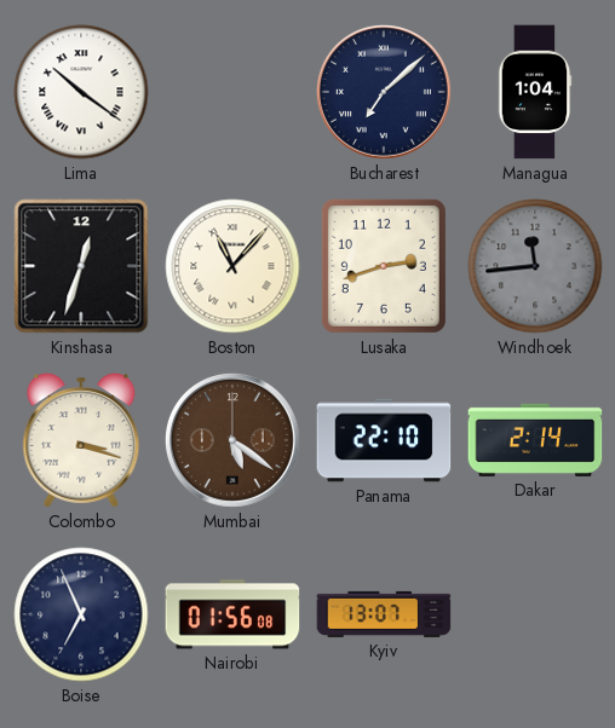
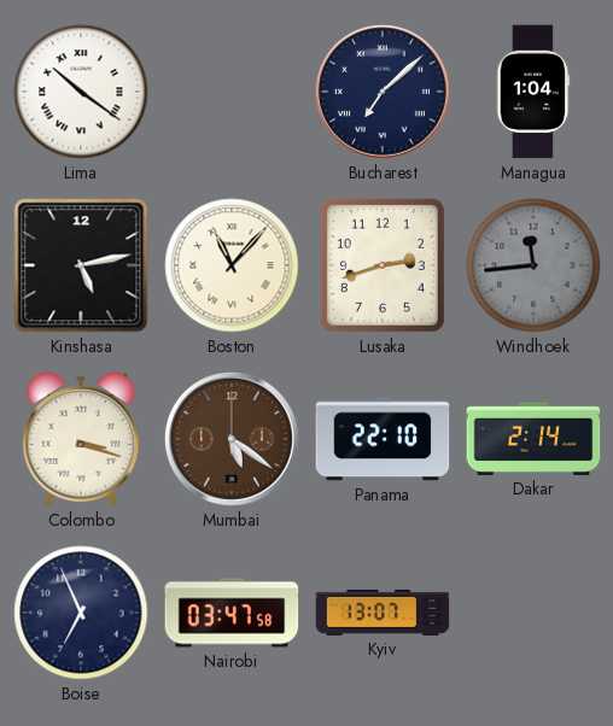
Kinshasa: 12:33 -> 5:13 (81, 265)
Nairobi: 01:56 -> 03:47 (232, 613)
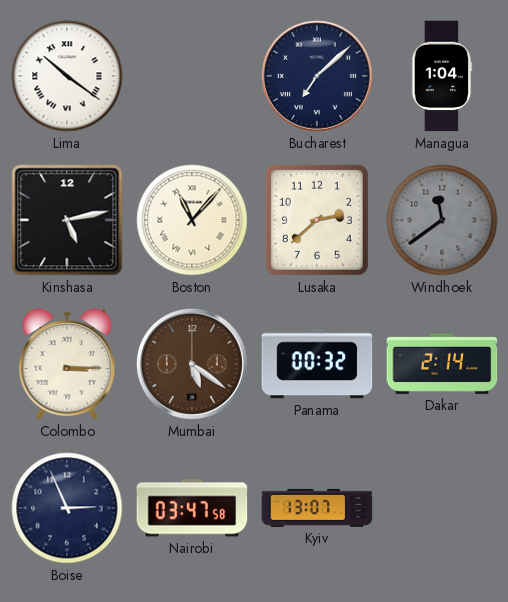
Lusaka: 2:42 -> 2:38 (317, 220)
Windhoek: 11:44 -> 11:39 (442, 220)
Colombo: 3:18 -> 3:15 (67, 364)
Panama: 22:10 -> 00:32 (317, 364)
Boise: 6:56 -> 2:56 (67, 508)
